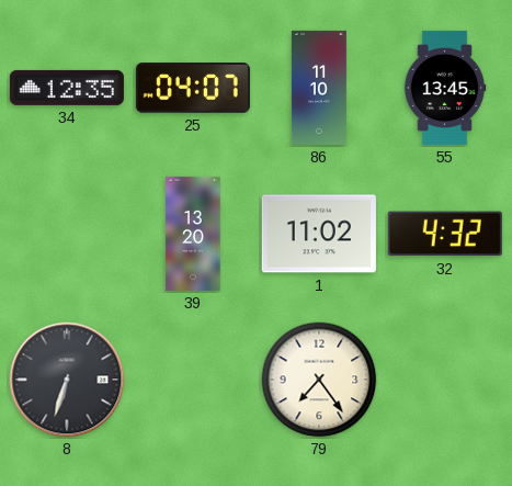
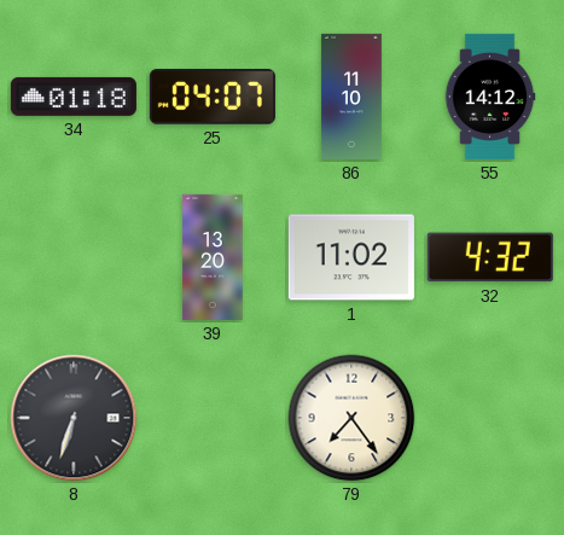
34: 12:35 -> 01:18 (74, 97)
55: 13:45 -> 14:12 (490, 97)
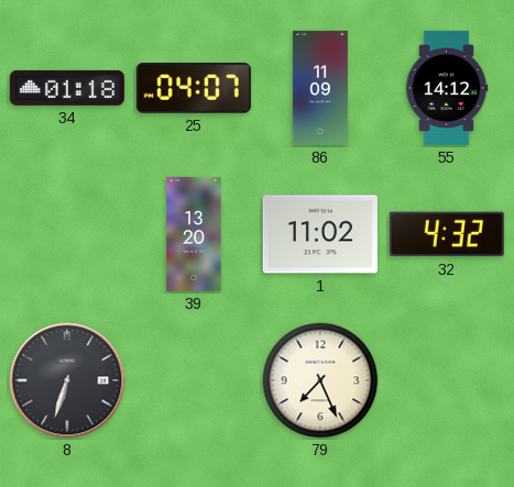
86: 11:10 -> 11:09 (320, 88)
79: 7:24 -> 7:26 (320, 380)
